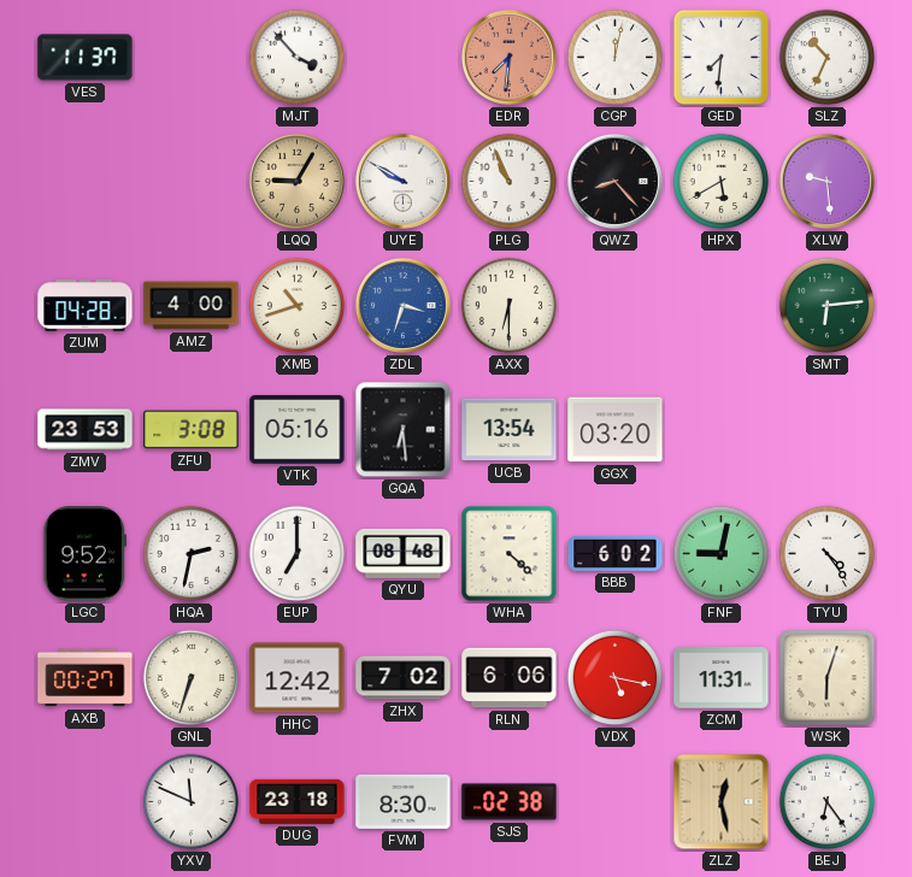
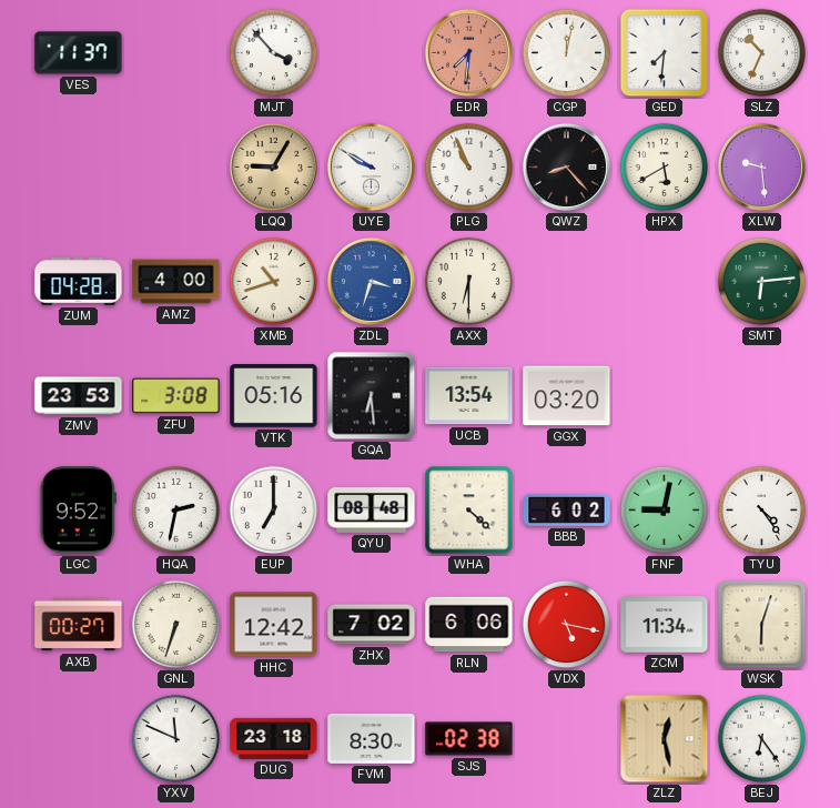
ZCM: 11:31 -> 11:34 (665, 625)
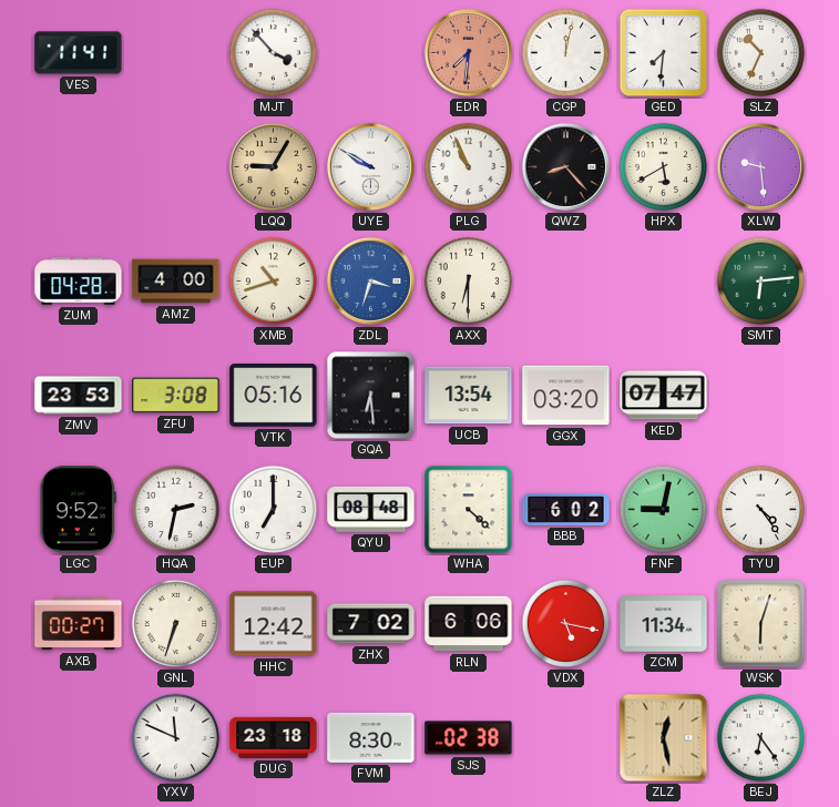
VES: 11:37 -> 11:41 (79, 53)
KED: none -> 07:47 (664, 396)
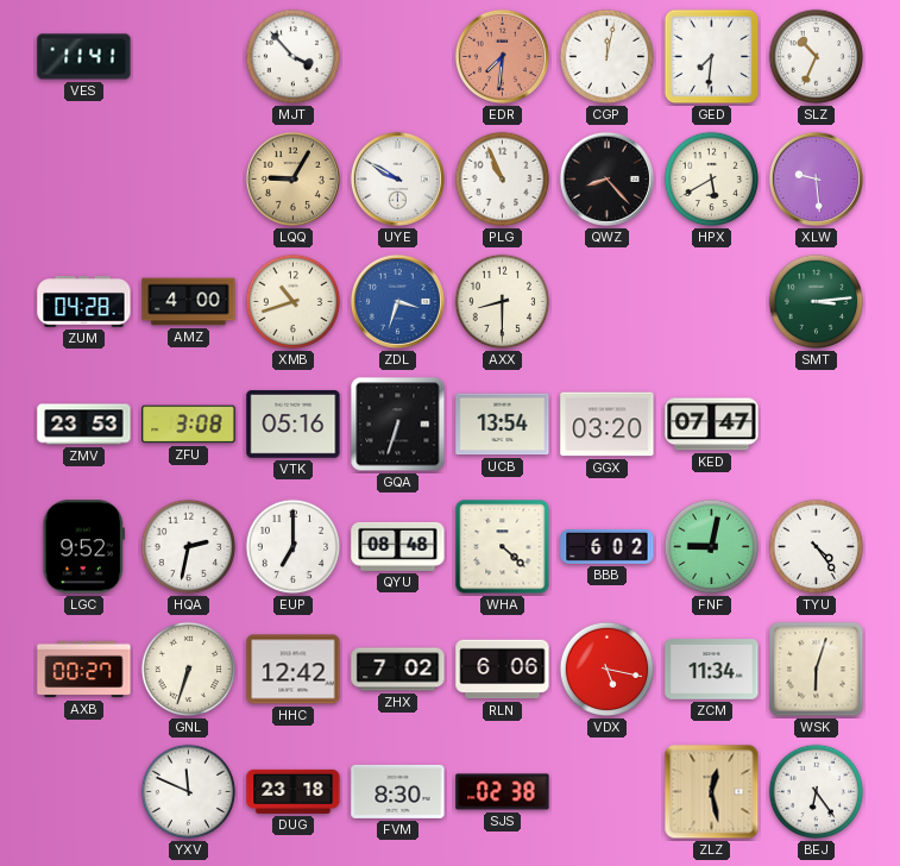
AXX: 6:30 -> 8:30 (503, 302)
SMT: 6:14 -> 3:14 (817, 302)
GQA: 6:29 -> 6:33 (398, 425)
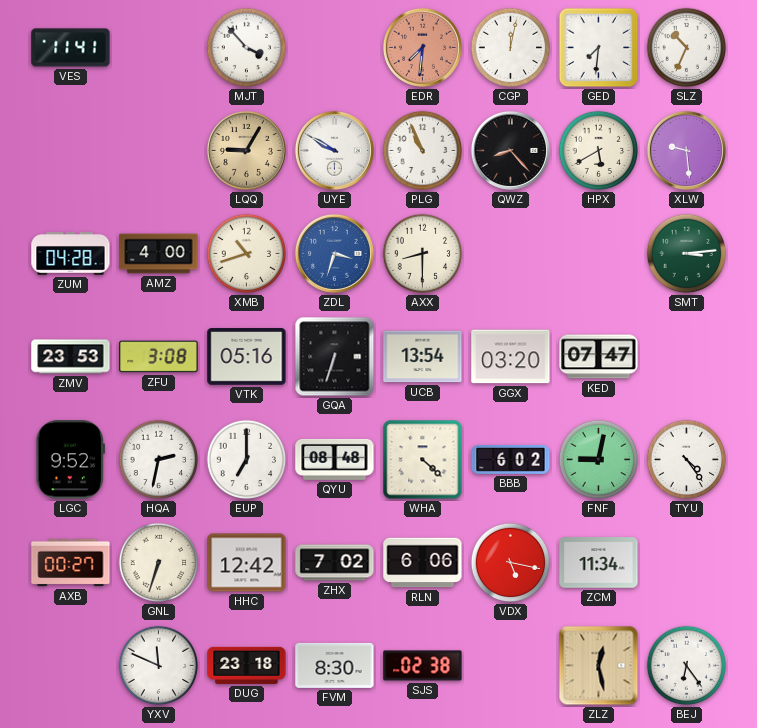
WSK: 6:03 -> none (817, 670)
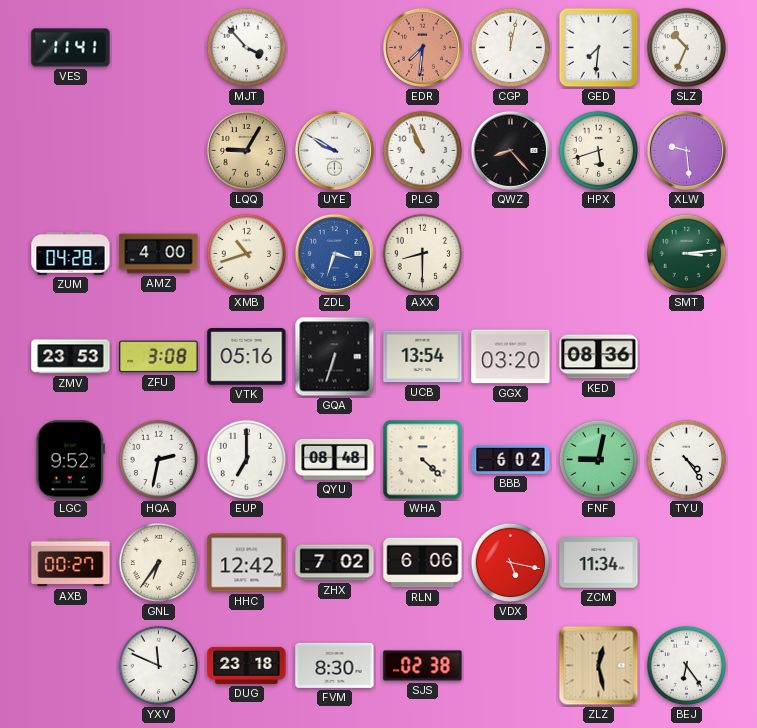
HPX: 5:40 -> 5:42 (599, 151)
KED: 07:47 -> 08:36 (599, 357)
GNL: 6:33 -> 6:36 (159, 563)
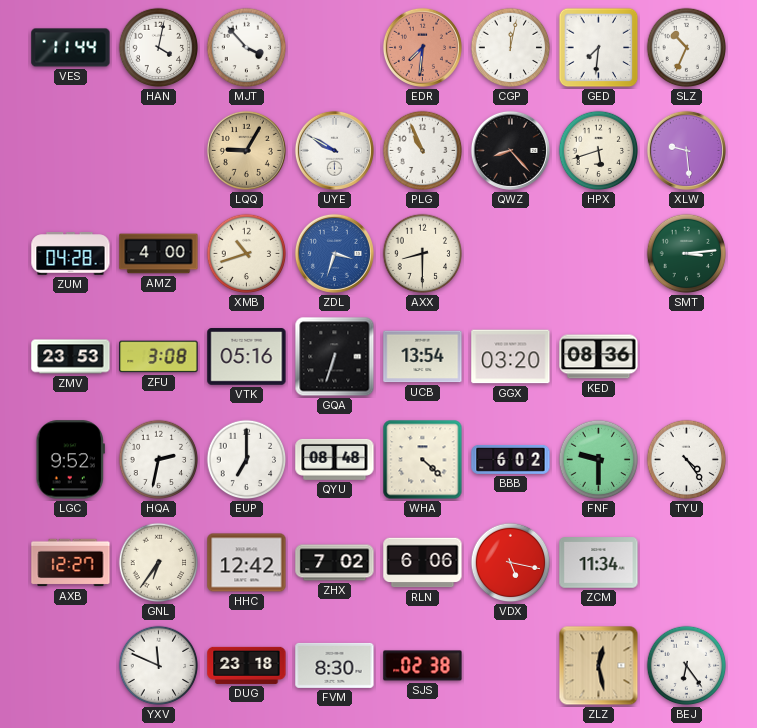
VES: 11:41 -> 11:44 (71, 48)
HAN: none -> 4:02 (159, 48)
FNF: 9:02 -> 9:30 (599, 460)
AXB: 00:27 -> 12:27 (71, 563)
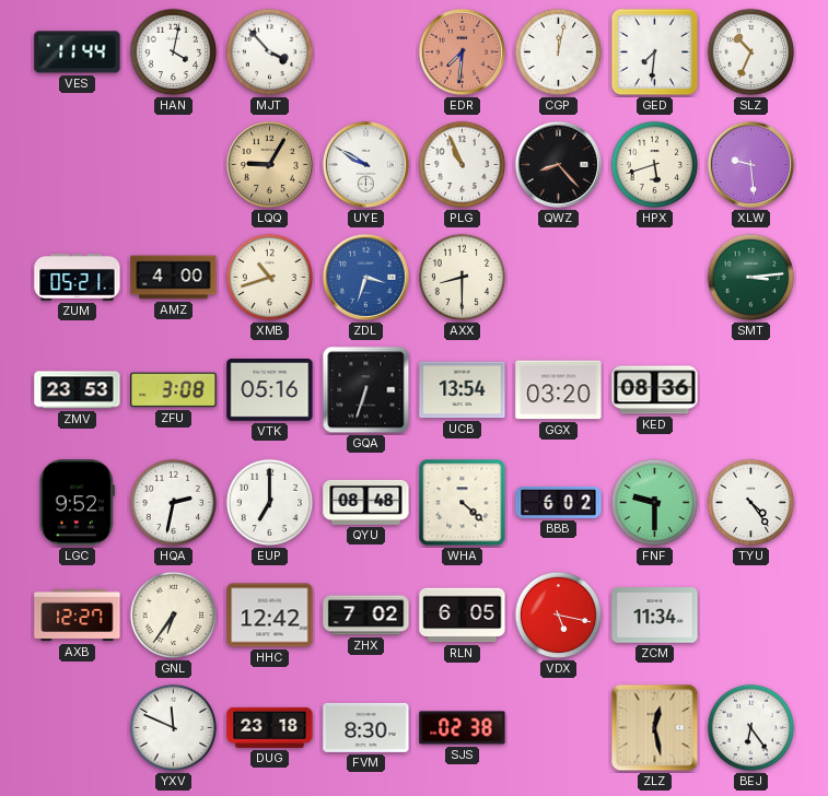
ZUM: 04:28 -> 05:21 (78, 278)
RLN: 6:06 -> 6:05 (463, 616)
